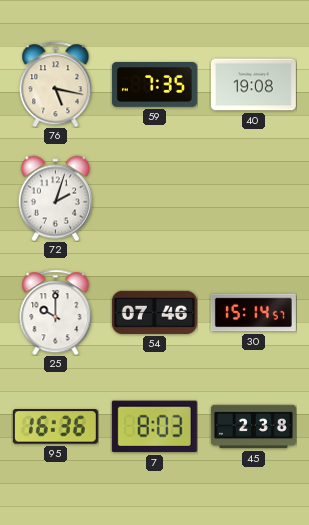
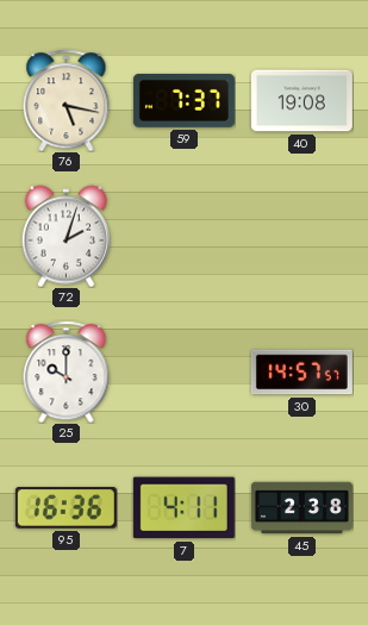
59: 7:35 -> 7:37 (183, 101)
54: 07:46 -> none (154, 312)
30: 15:14 -> 14:57 (301, 373)
7: 8:03 -> 4:11 (183, 508)
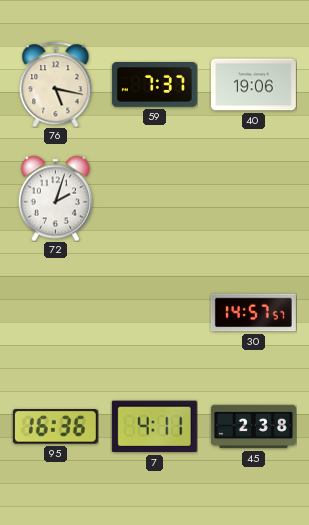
40: 19:08 -> 19:06 (253, 85)
25: 10:00 -> none (67, 371)
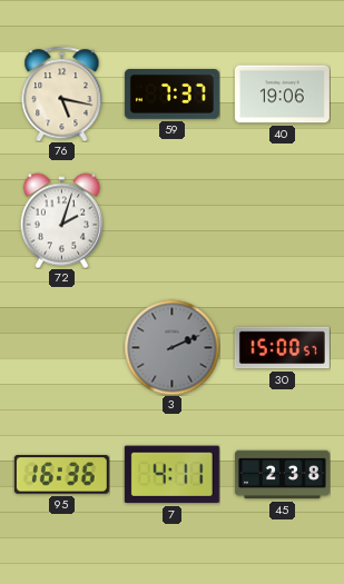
3: none -> 2:11 (171, 347)
30: 14:57 -> 15:00 (282, 348)
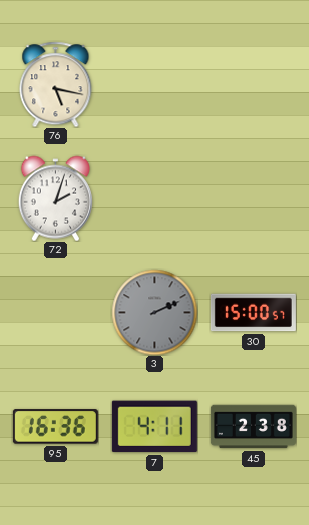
59: 7:37 -> none (171, 95)
40: 19:06 -> none (282, 95)
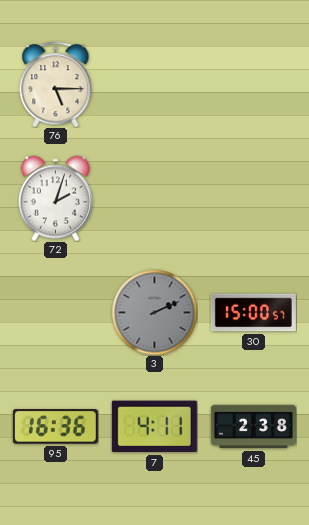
76: 5:17 -> 5:15 (56, 84)
